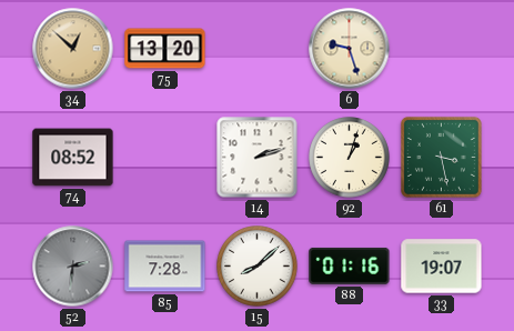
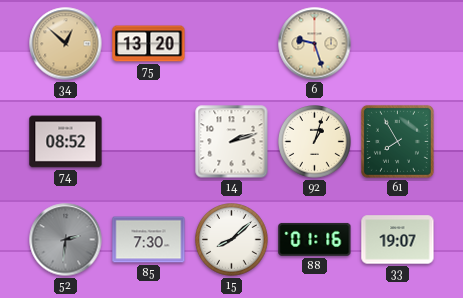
61: 3:28 -> 7:55 (397, 141)
85: 7:28 -> 7:30 (149, 240)
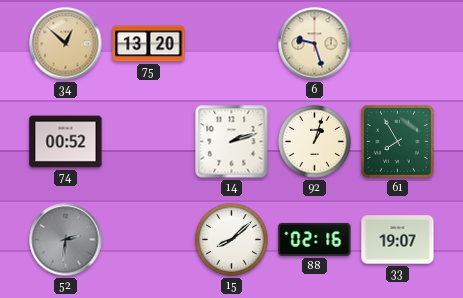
74: 08:52 -> 00:52 (66, 142)
85: 7:30 -> none (149, 240)
88: 01:16 -> 02:16 (315, 239)
